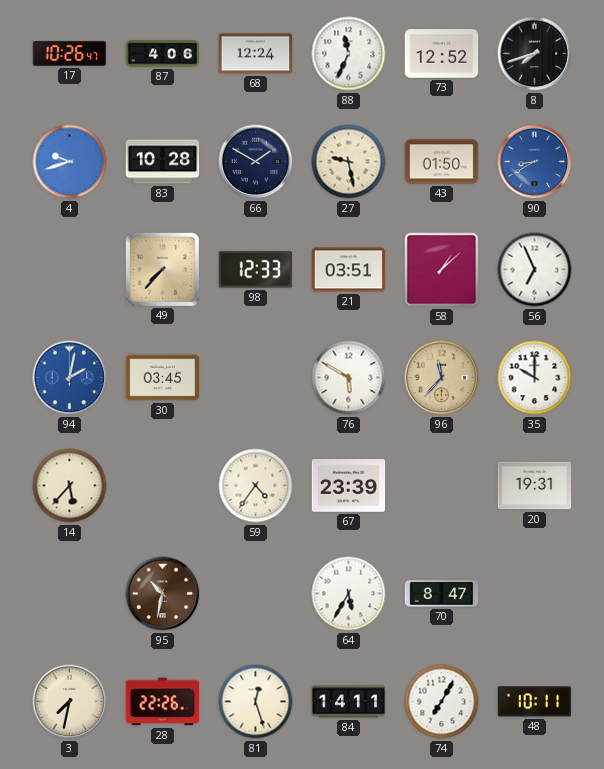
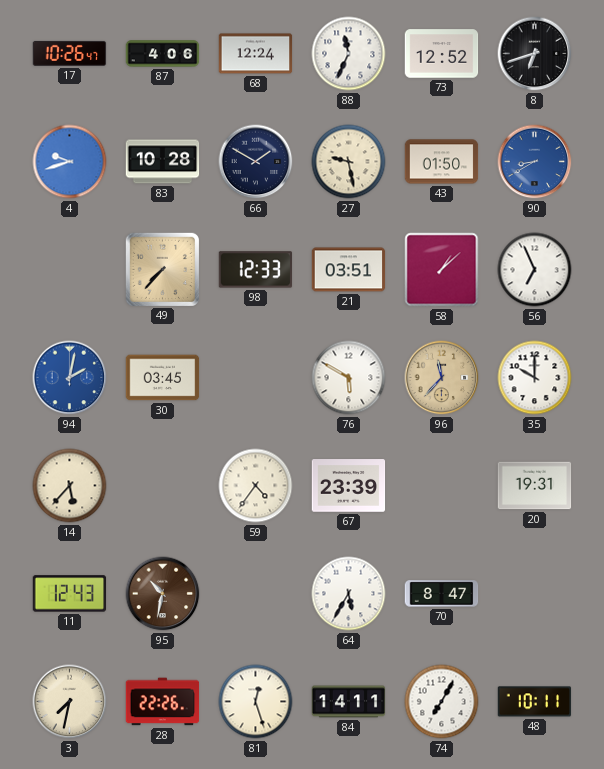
8: 7:42 -> 6:42 (535, 54)
11: none -> 12:43 (70, 594)
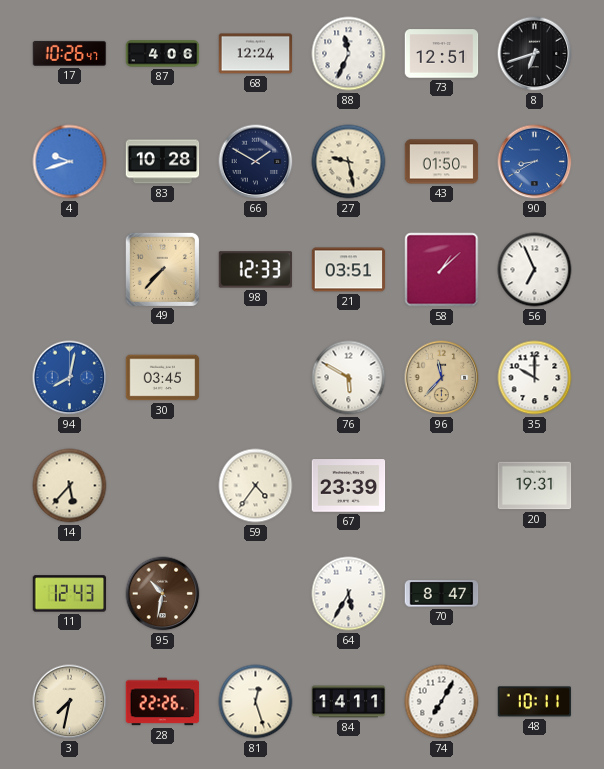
73: 12:52 -> 12:51 (442, 54)
94: 2:02 -> 8:02 (70, 378)
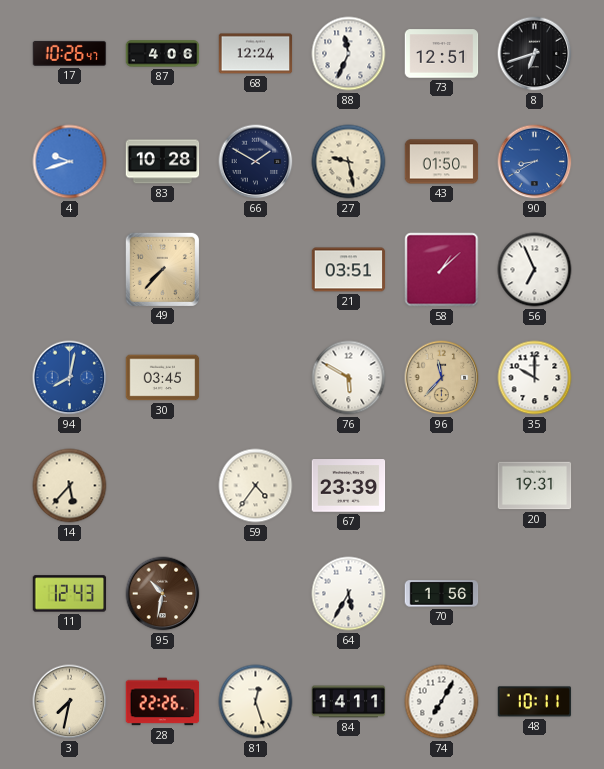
98: 12:33 -> none (256, 270)
70: 8:47 -> 1:56 (442, 594)
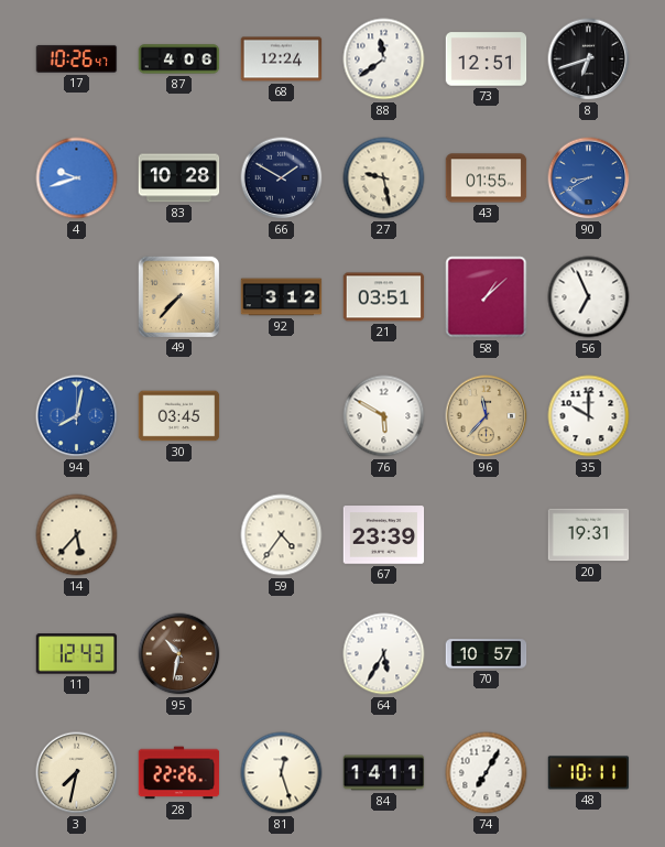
88: 11:34 -> 11:39 (384, 59)
43: 01:50 -> 01:55 (487, 178)
92: none -> 3:12 (282, 297)
70: 1:56 -> 10:57 (487, 654)
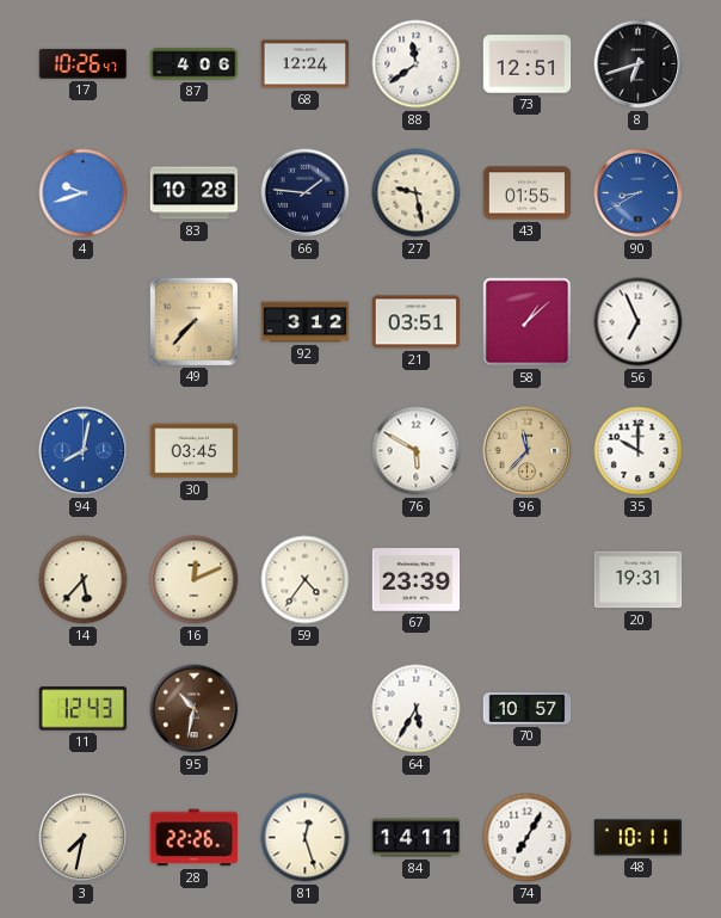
66: 1:50 -> 1:46 (306, 193)
16: none -> 12:11 (195, 580)
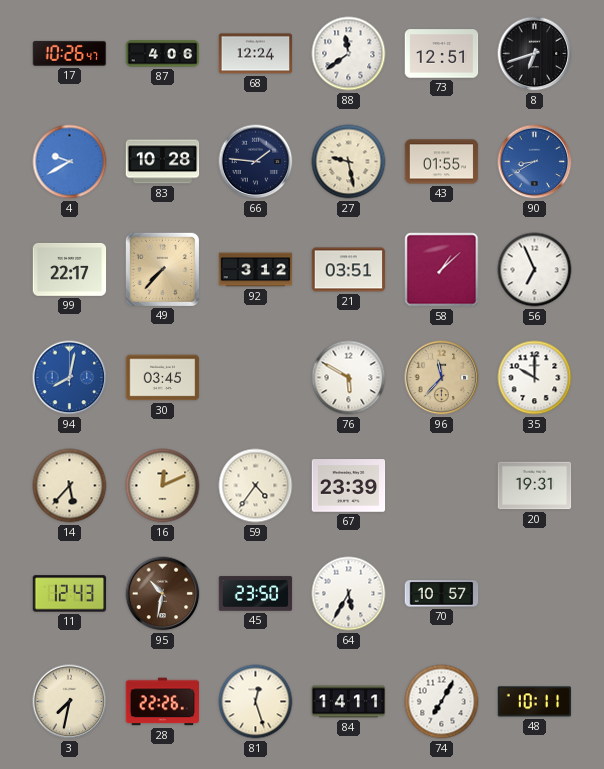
4: 9:42 -> 9:40 (70, 162)
99: none -> 22:17 (70, 269)
45: none -> 23:50 (256, 594)
